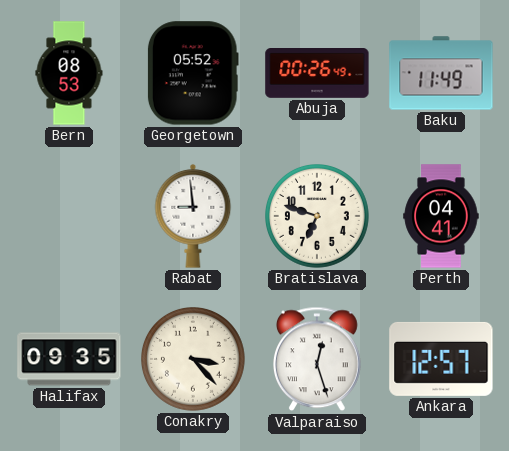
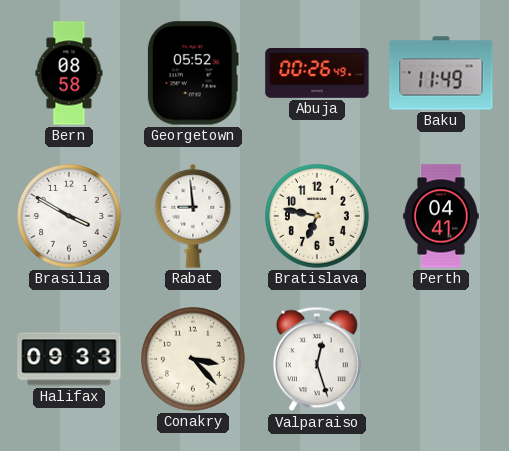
Bern: 08:53 -> 08:58 (69, 73)
Brasilia: none -> 3:50 (70, 217)
Bratislava: 6:48 -> 6:47 (318, 217)
Halifax: 09:35 -> 09:33 (69, 359)
Ankara: 12:57 -> none (441, 359)
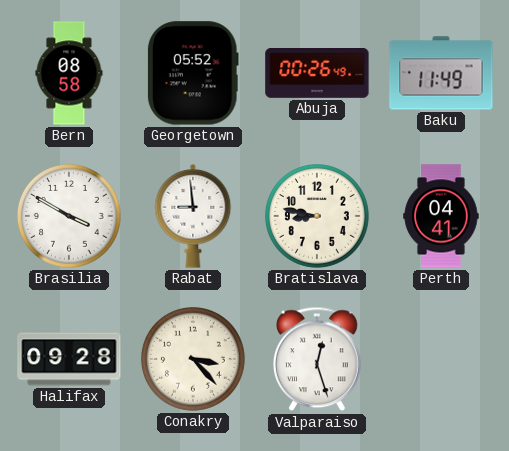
Bratislava: 6:47 -> 8:47 (318, 217)
Halifax: 09:33 -> 09:28 (69, 359)
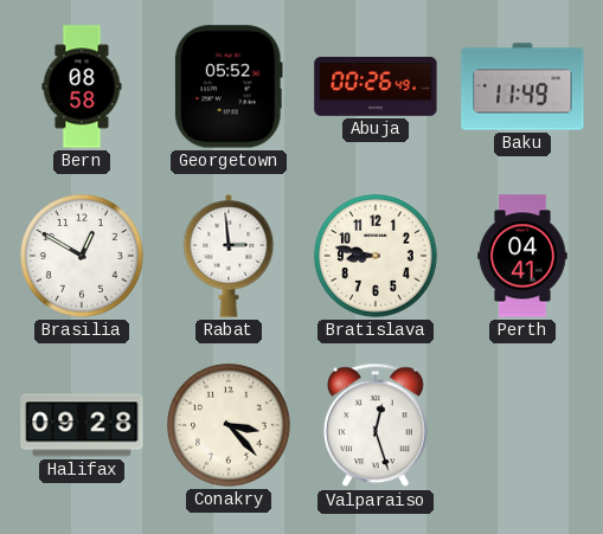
Brasilia: 3:50 -> 12:50 (83, 257)
Rabat: 8:59 -> 2:59 (229, 256)
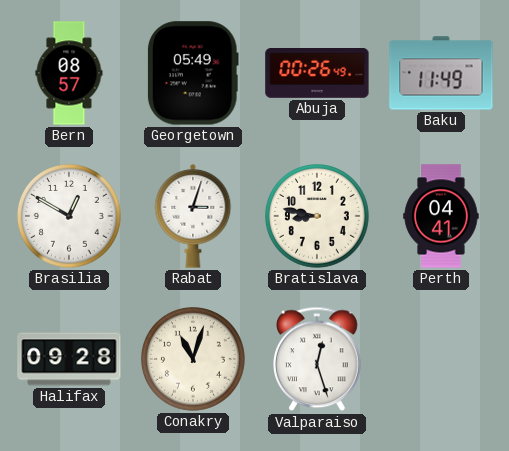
Bern: 08:58 -> 08:57 (69, 73)
Georgetown: 05:52 -> 05:49 (193, 73)
Rabat: 2:59 -> 3:03 (193, 216)
Conakry: 3:23 -> 11:03 (194, 360)
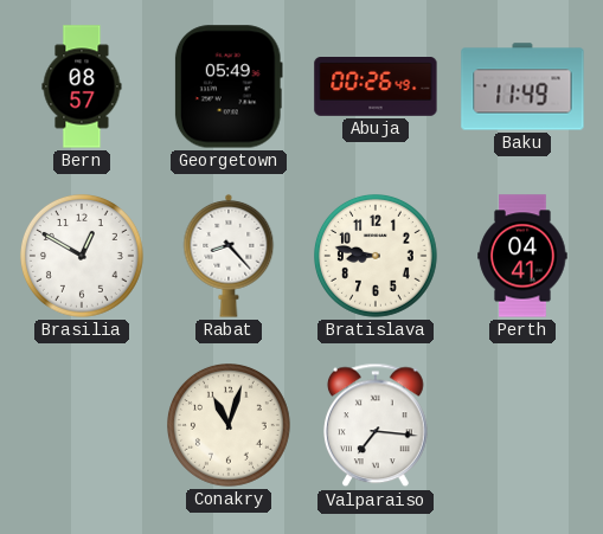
Rabat: 3:03 -> 8:23 (229, 256)
Halifax: 09:28 -> none (69, 359)
Valparaiso: 12:27 -> 7:16 (377, 425)
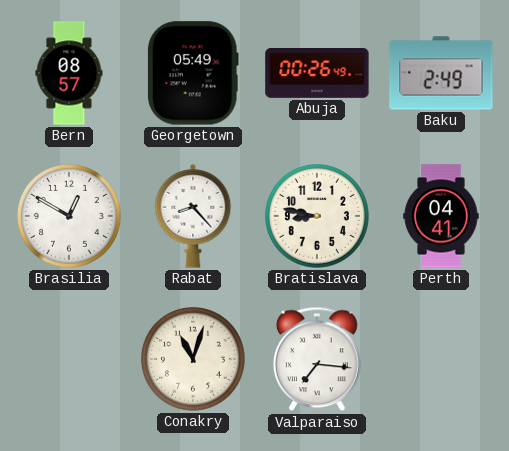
Baku: 11:49 -> 2:49 (441, 73)
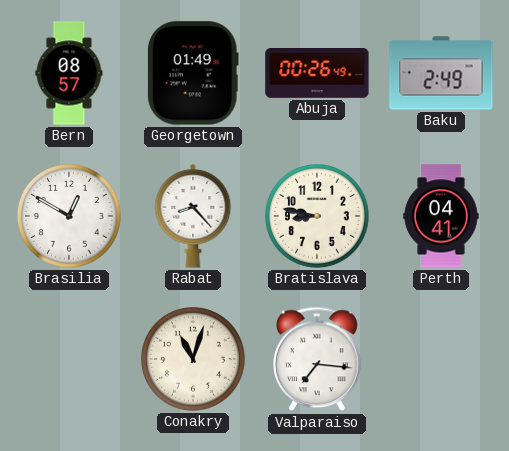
Georgetown: 05:49 -> 01:49 (193, 73)
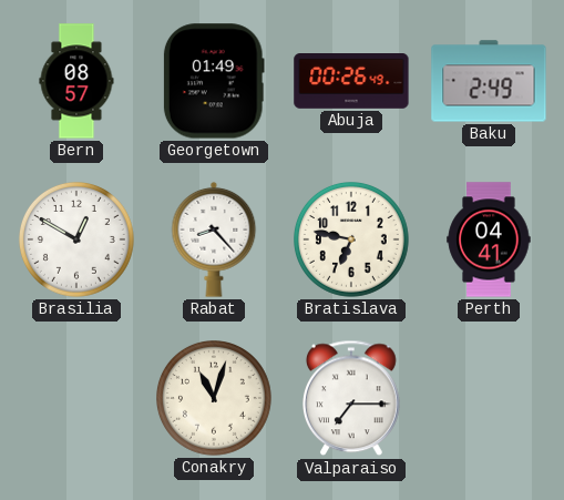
Bratislava: 8:47 -> 6:47 (352, 241)
Valparaiso: 7:16 -> 7:15 (352, 398)
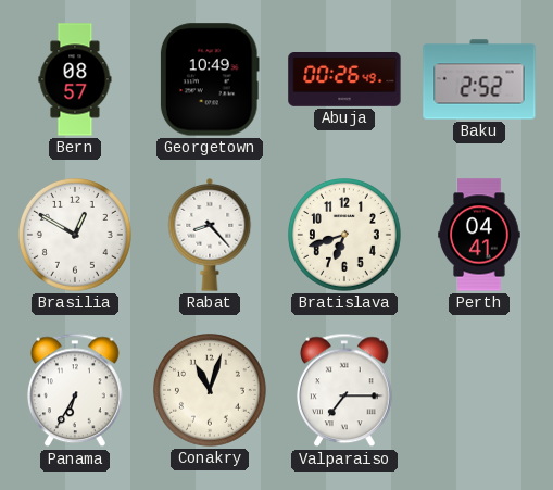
Georgetown: 01:49 -> 10:49 (210, 79)
Baku: 2:49 -> 2:52 (479, 79)
Bratislava: 6:47 -> 6:42 (345, 236)
Panama: none -> 6:35 (76, 390)
